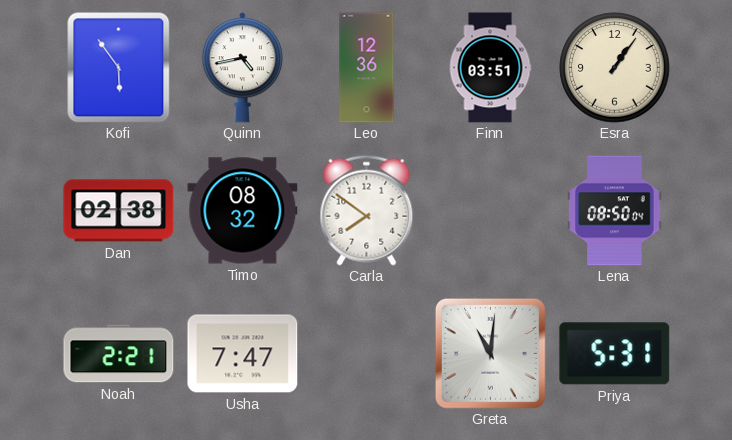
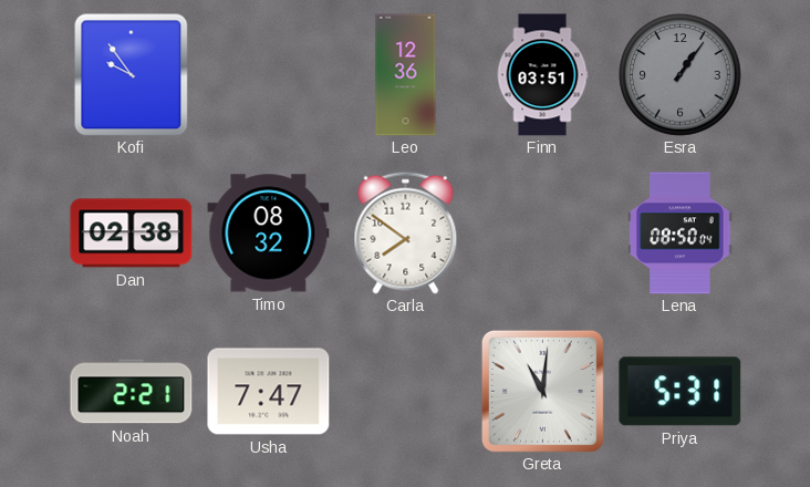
Kofi: 5:54 -> 9:54 (132, 75)
Quinn: 4:43 -> none (242, 68)
Esra dial: cream -> grey (681, 75)
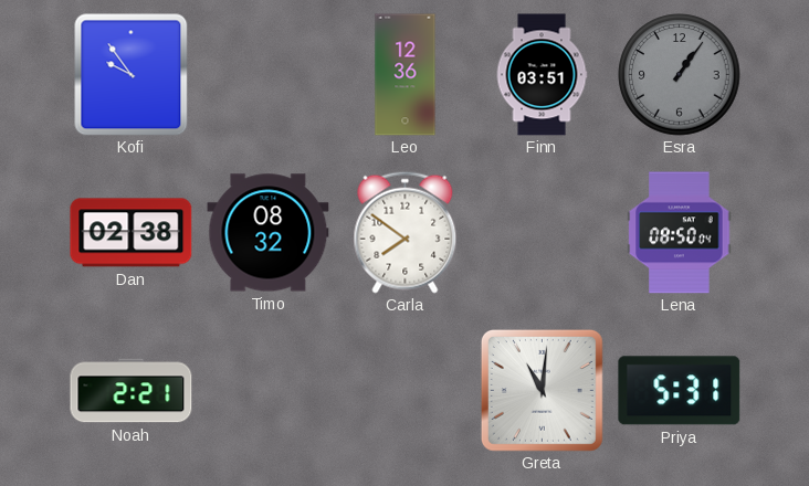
Usha: 7:47 -> none (269, 392)
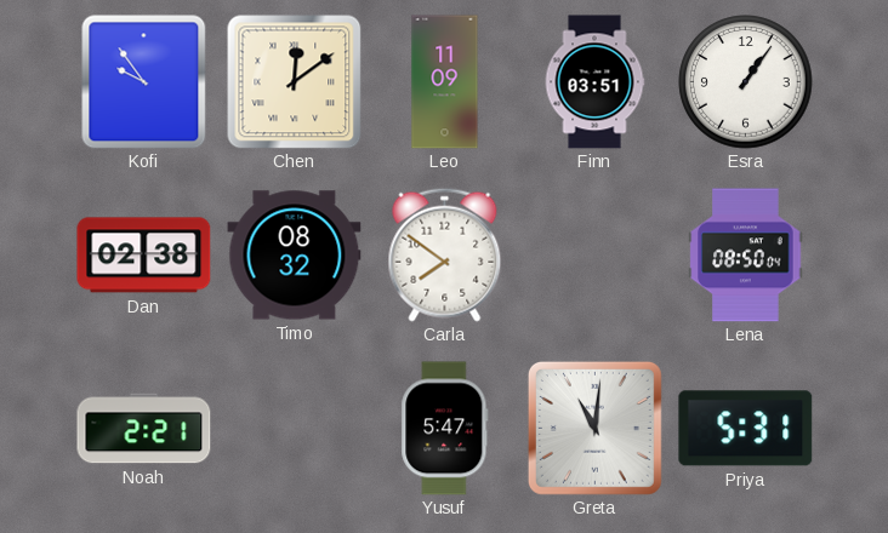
Chen: none -> 12:09 (294, 81)
Leo: 12:36 -> 11:09 (445, 82)
Esra dial: grey -> white (746, 82)
Yusuf: none -> 5:47 (445, 429)
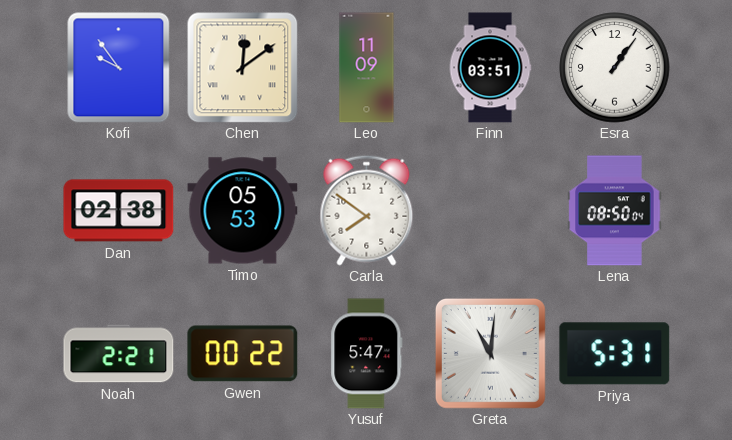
Timo: 08:32 -> 05:53 (243, 211)
Gwen: none -> 00:22 (243, 354)
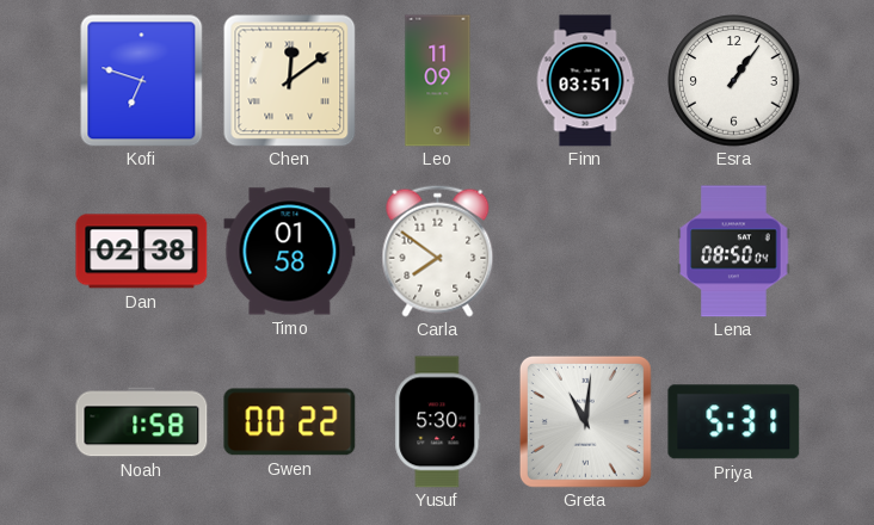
Kofi: 9:54 -> 6:48 (142, 81)
Timo: 05:53 -> 01:58 (290, 252)
Noah: 2:21 -> 1:58 (142, 422)
Yusuf: 5:47 -> 5:30 (438, 422)
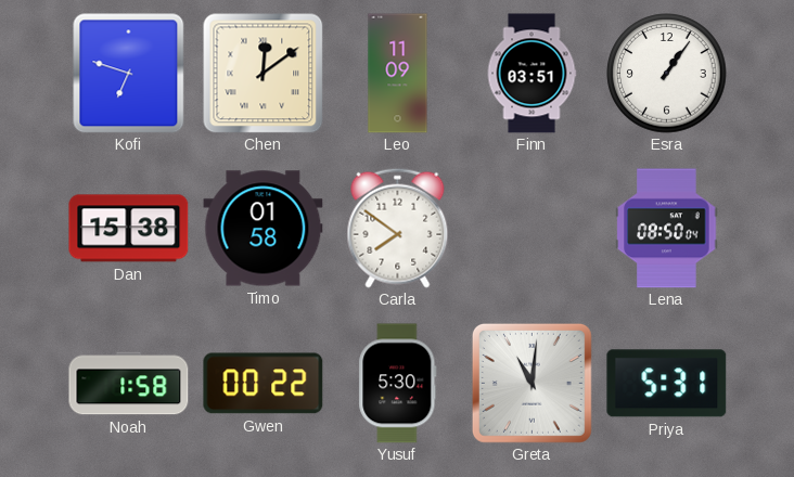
Dan: 02:38 -> 15:38 (129, 229)
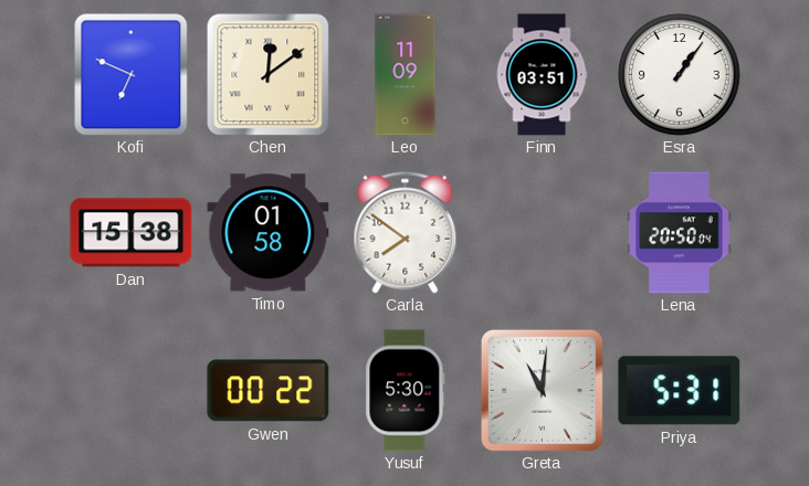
Kofi: 6:48 -> 6:49 (132, 75)
Lena: 08:50 -> 20:50 (680, 233)
Noah: 1:58 -> none (129, 384)
